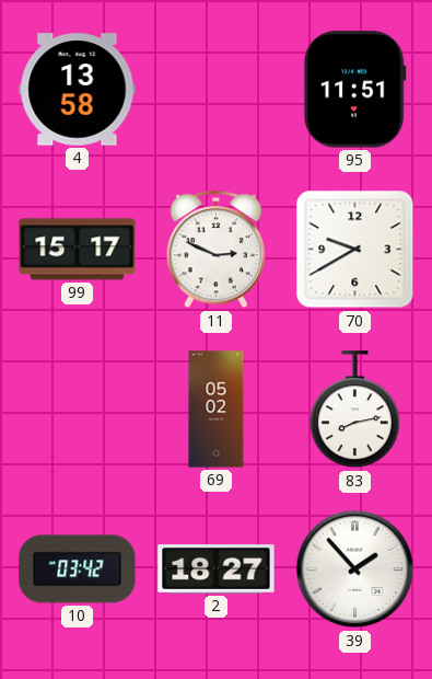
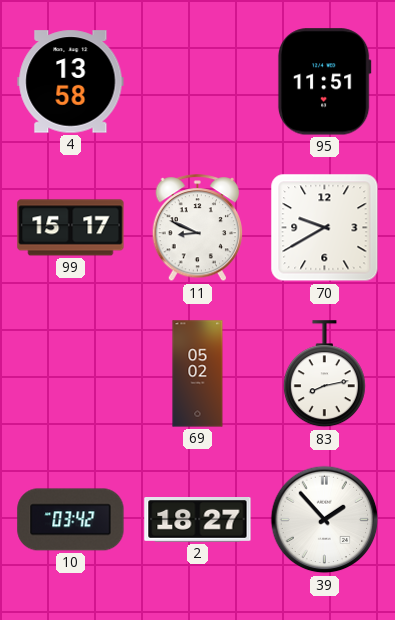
11: 2:49 -> 8:49 (198, 228)
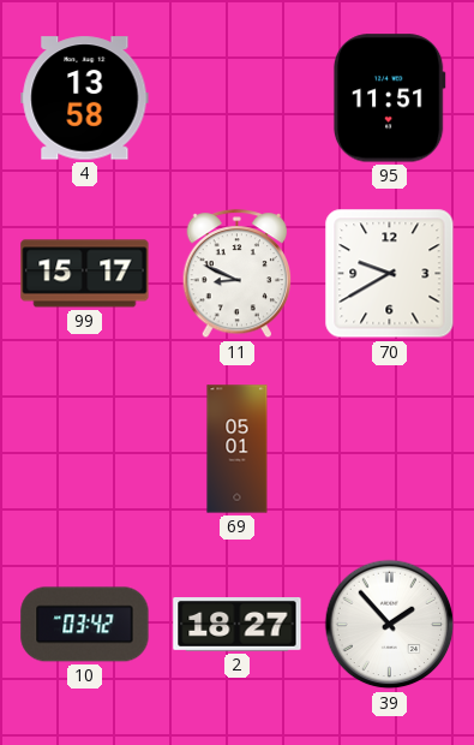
69: 05:02 -> 05:01 (238, 449)
83: 8:13 -> none (324, 374)
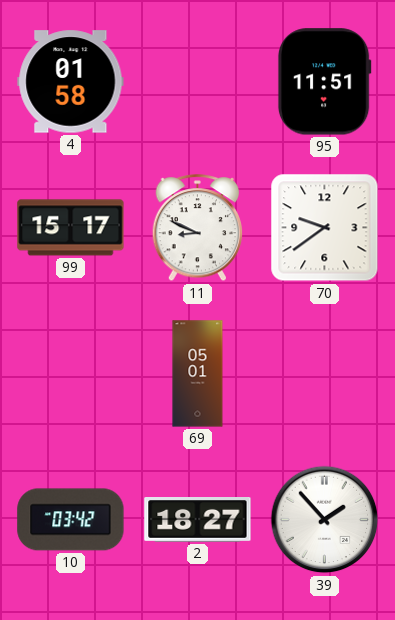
4: 13:58 -> 01:58 (71, 82)
70: 9:40 -> 9:39 (325, 228)
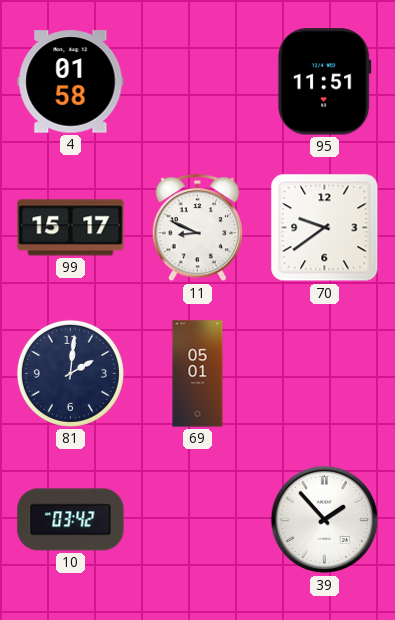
81: none -> 2:01 (70, 373)
2: 18:27 -> none (198, 520)
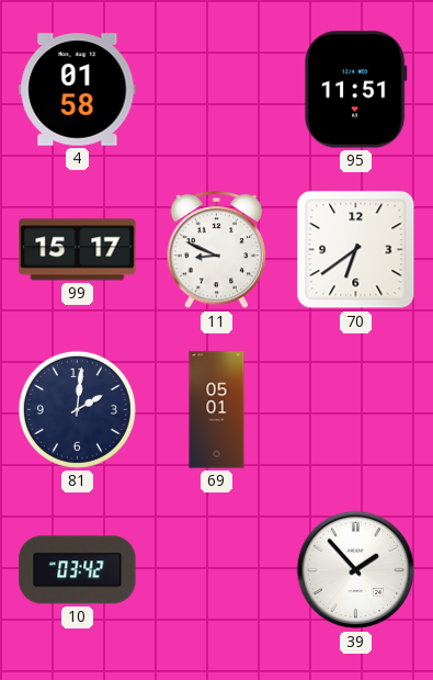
70: 9:39 -> 6:39 (356, 250)
